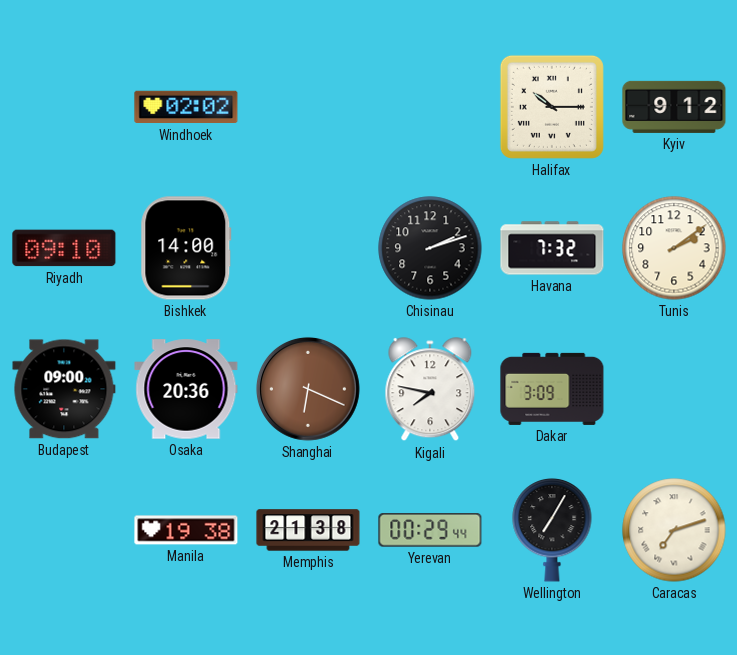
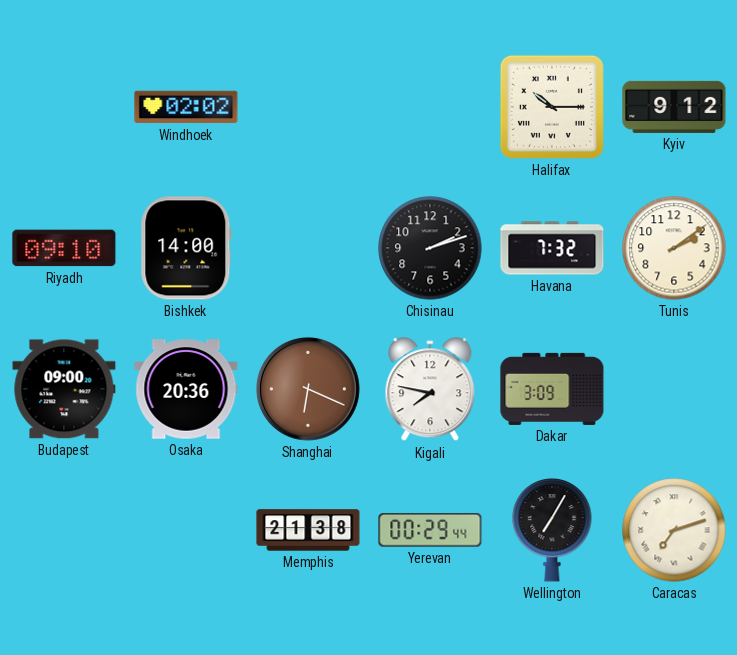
Manila: 19:38 -> none (186, 530)
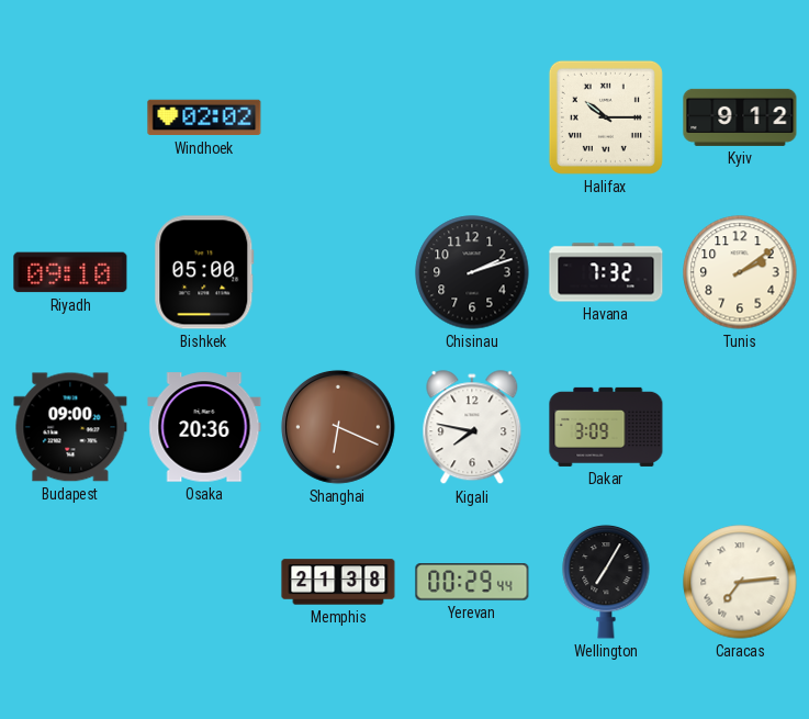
Bishkek: 14:00 -> 05:00 (204, 272)
Caracas: 7:12 -> 7:14 (740, 582)
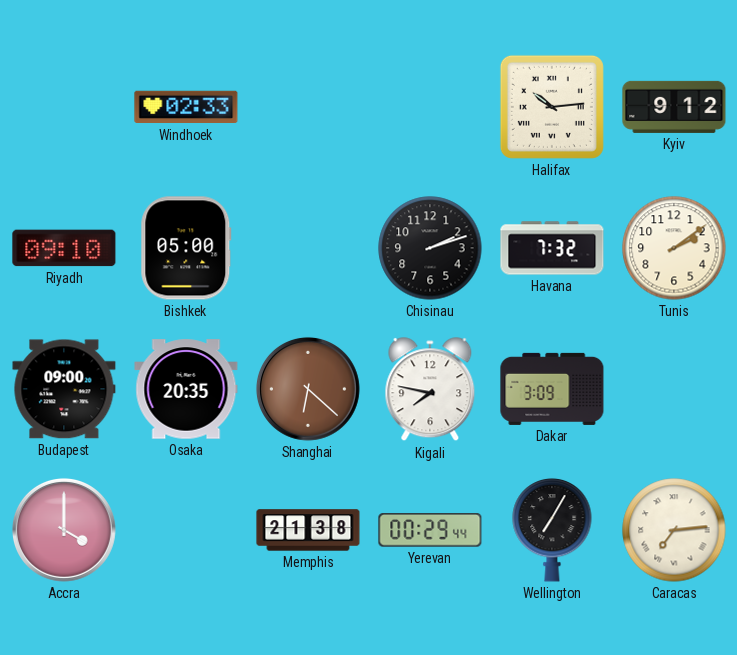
Windhoek: 02:02 -> 02:33 (186, 107)
Halifax: 10:15 -> 10:14 (552, 107)
Osaka: 20:36 -> 20:35 (186, 389)
Shanghai: 6:19 -> 6:22 (308, 389)
Accra: none -> 4:00 (64, 530)
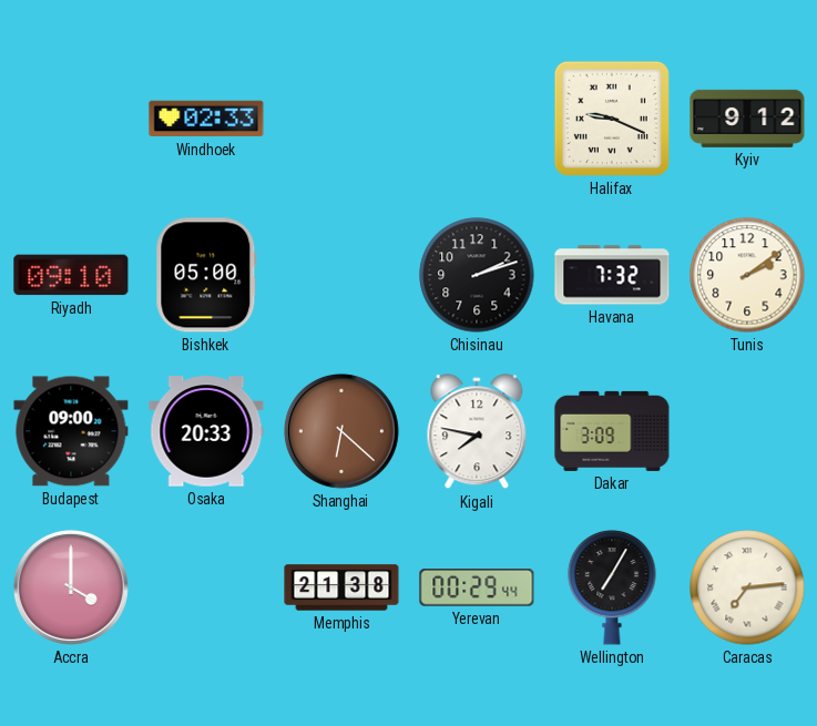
Halifax: 10:14 -> 9:19 (612, 119)
Osaka: 20:35 -> 20:33 (206, 431)
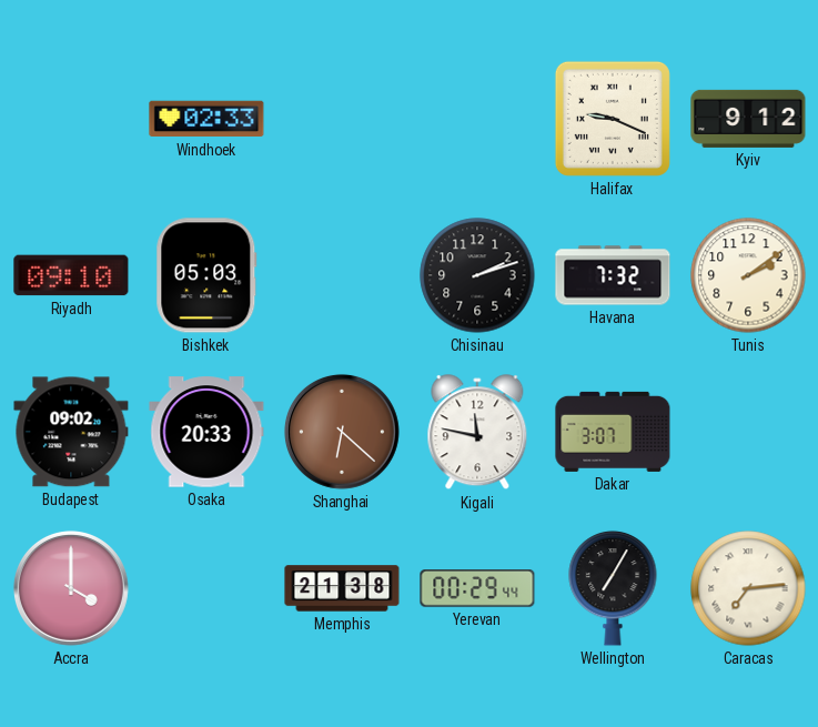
Bishkek: 05:00 -> 05:03 (206, 275)
Budapest: 09:00 -> 09:02 (71, 432)
Kigali: 7:47 -> 11:47 (477, 433)
Dakar: 3:09 -> 3:07 (613, 432)
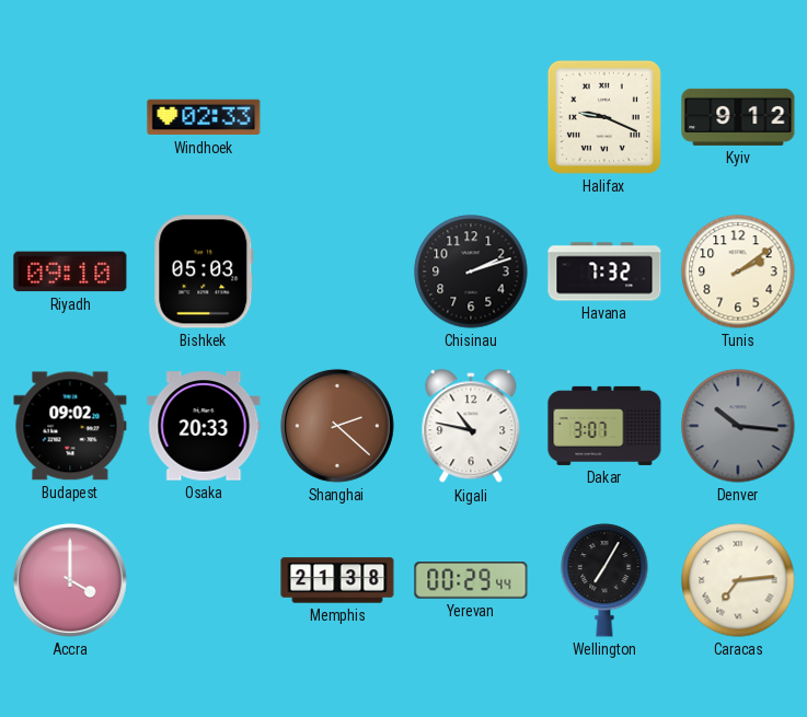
Shanghai: 6:22 -> 2:22 (337, 426)
Kigali: 11:47 -> 10:47 (471, 427)
Denver: none -> 10:16 (738, 426)
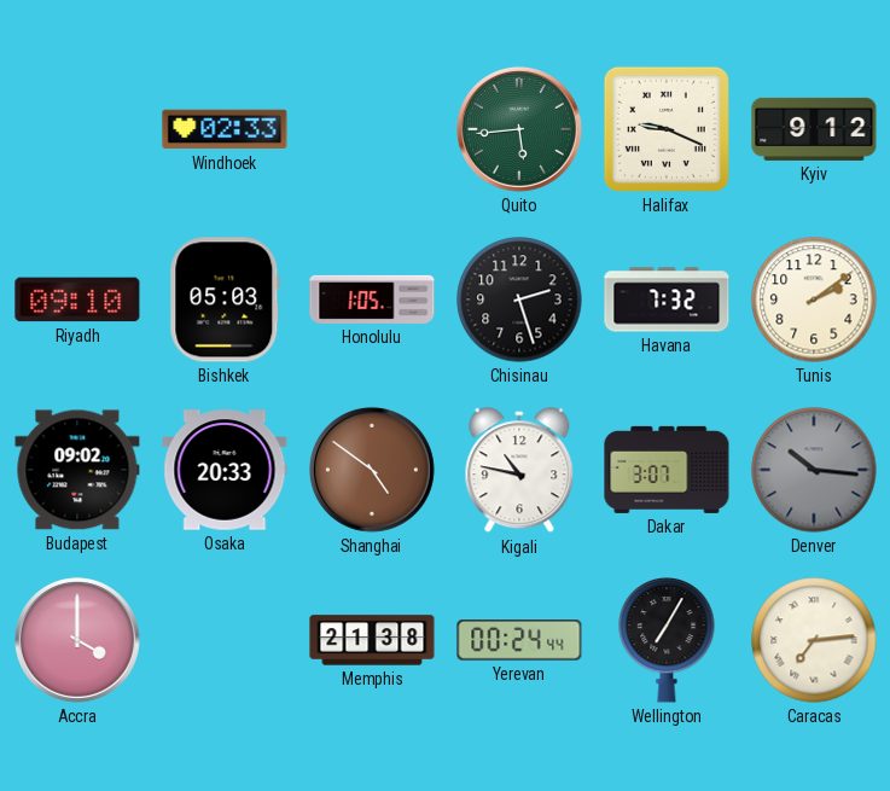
Quito: none -> 5:44 (519, 129)
Honolulu: none -> 1:05 (372, 299)
Chisinau: 2:12 -> 2:27 (519, 299)
Shanghai: 2:22 -> 4:51 (372, 470)
Yerevan: 00:29 -> 00:24 (519, 641)
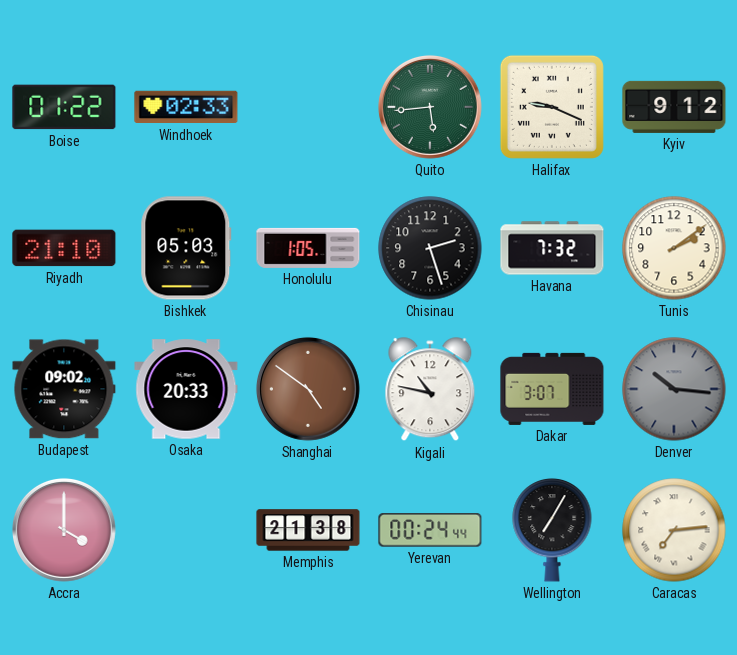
Boise: none -> 01:22 (64, 107)
Riyadh: 09:10 -> 21:10 (64, 248)
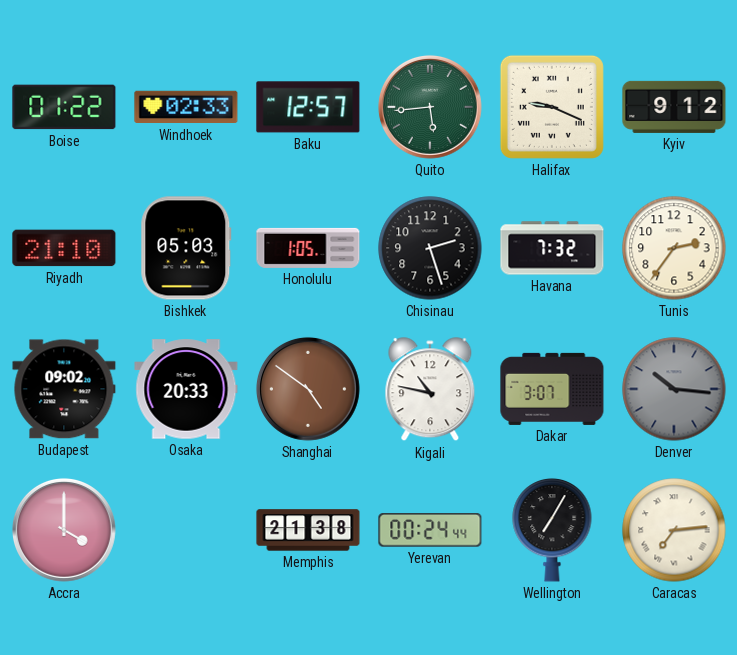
Baku: none -> 12:57 (308, 107)
Tunis: 2:09 -> 2:36 (674, 248)
